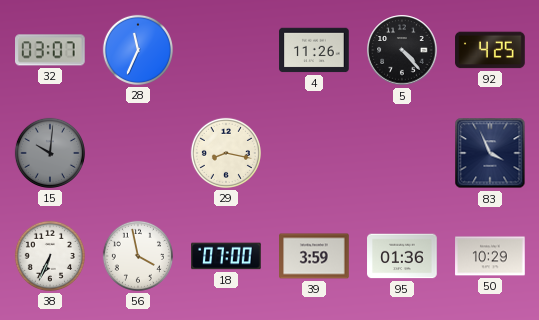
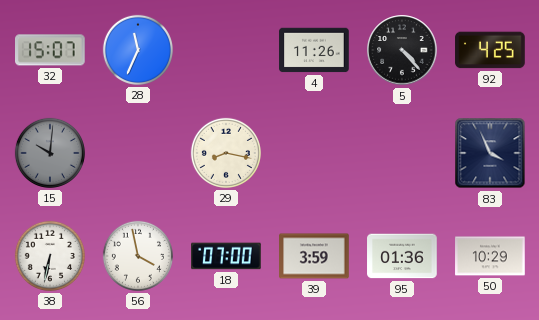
32: 03:07 -> 15:07 (51, 50)
38: 6:34 -> 6:32 (50, 256)
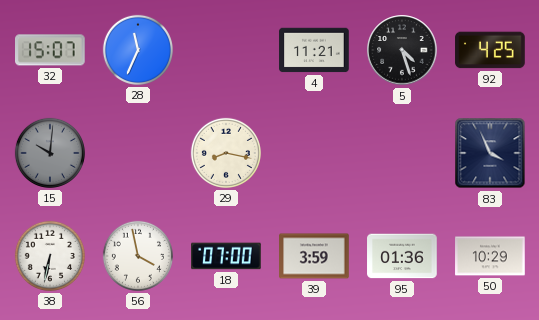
4: 11:26 -> 11:21 (314, 50)
5: 4:23 -> 4:27 (402, 50)
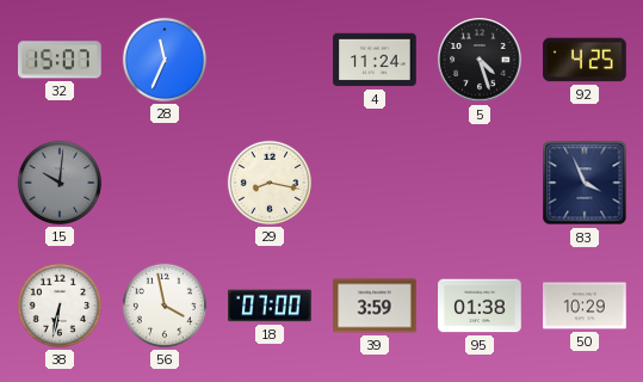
4: 11:21 -> 11:24 (375, 60)
95: 01:36 -> 01:38 (480, 306)
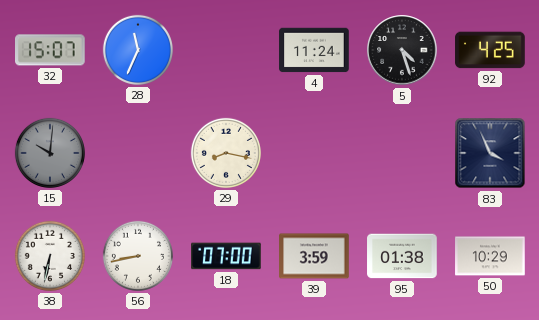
56: 3:58 -> 8:43 (138, 256)
